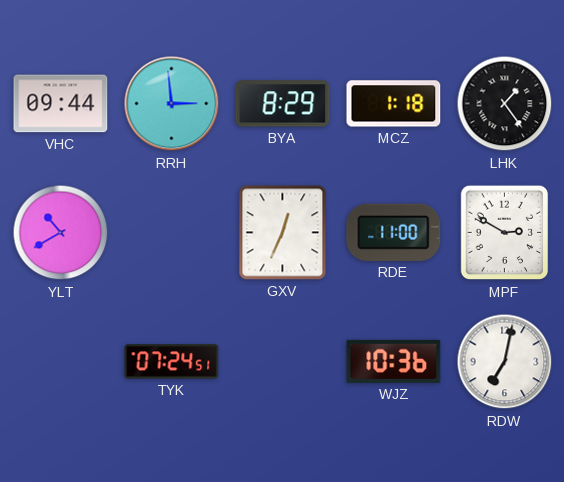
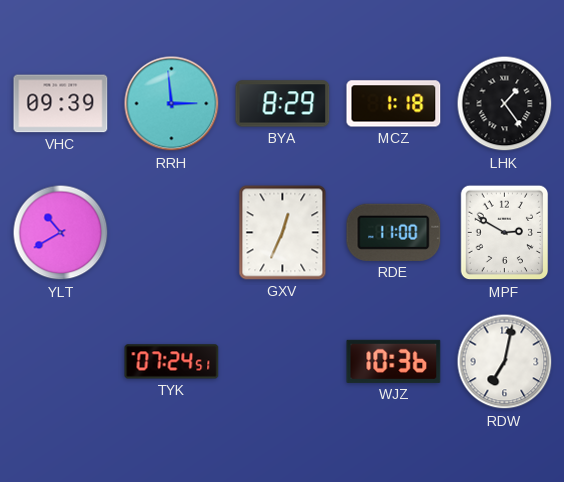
VHC: 09:44 -> 09:39 (61, 104)
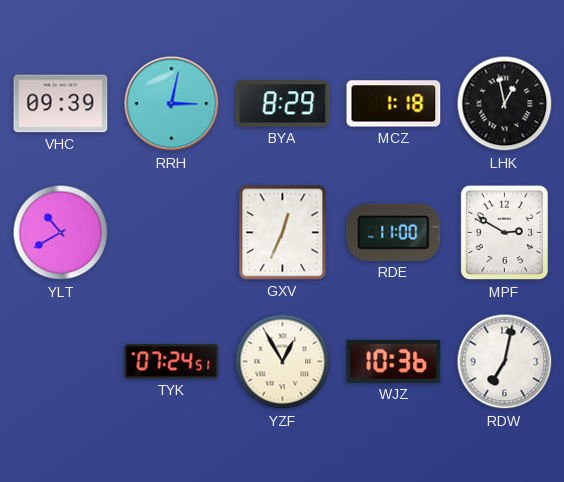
RRH: 2:59 -> 3:02 (172, 104)
LHK: 1:24 -> 12:58 (505, 104)
YZF: none -> 12:55 (283, 362)
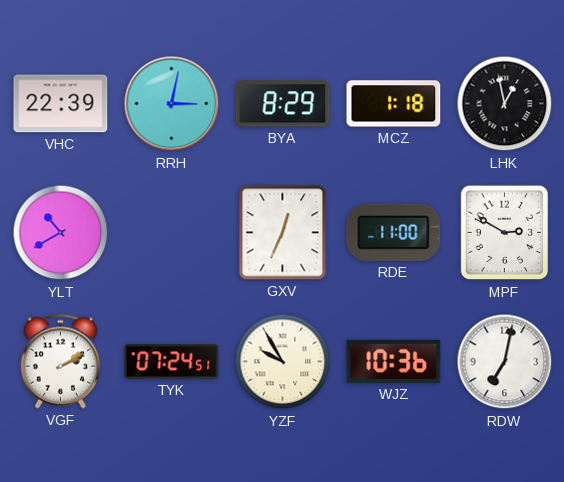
VHC: 09:39 -> 22:39 (61, 104)
VGF: none -> 2:10 (61, 362)
YZF: 12:55 -> 9:55 (283, 362)
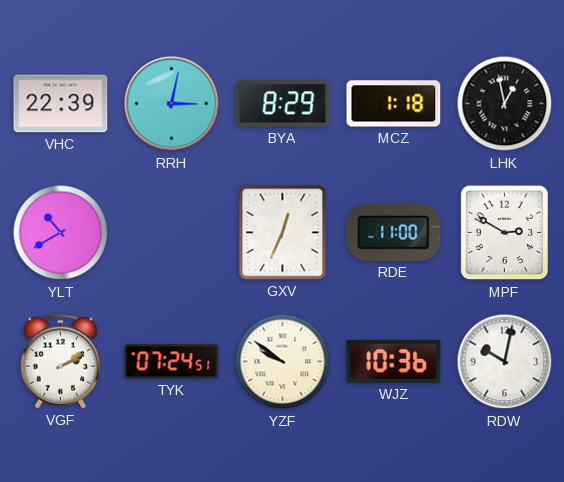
YZF: 9:55 -> 9:51 (283, 362)
RDW: 7:02 -> 10:02 (505, 362)
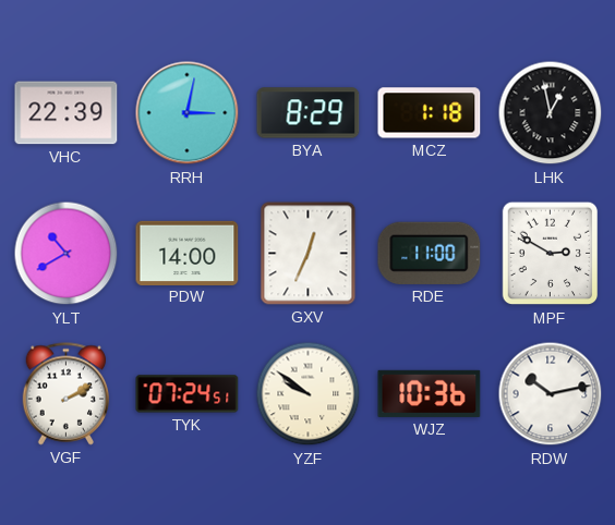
PDW: none -> 14:00 (188, 253)
RDW: 10:02 -> 10:13 (551, 394)
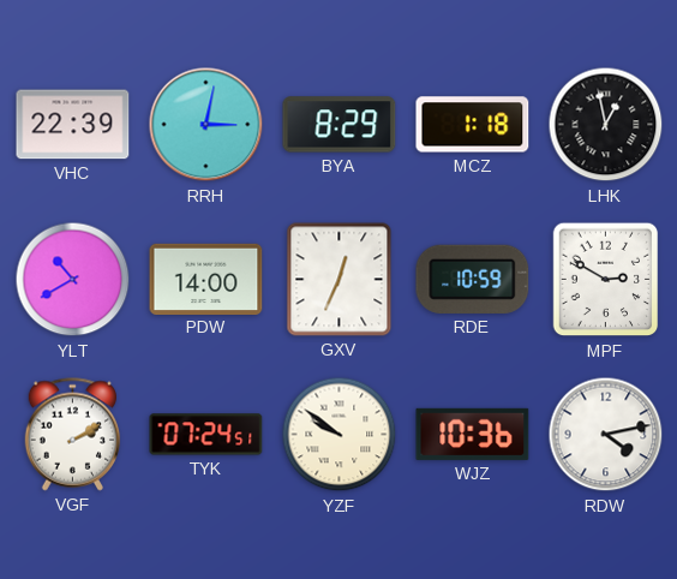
RDE: 11:00 -> 10:59 (473, 279)
RDW: 10:13 -> 4:13 (606, 435)
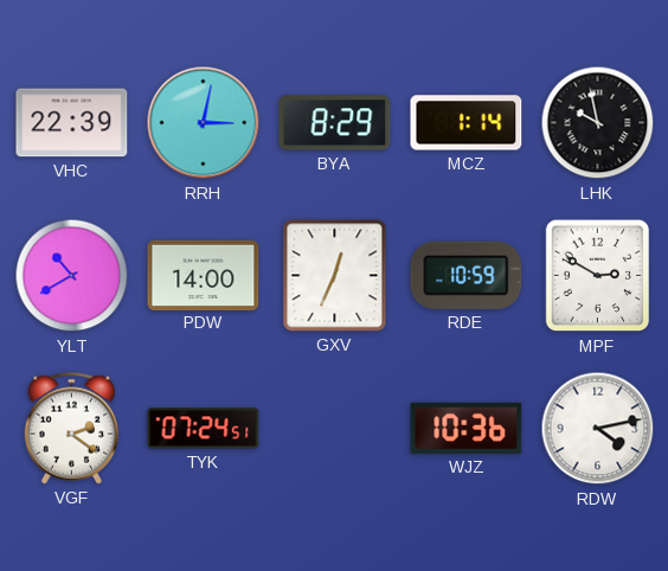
MCZ: 1:18 -> 1:14 (467, 123)
LHK: 12:58 -> 9:58 (598, 123)
VGF: 2:10 -> 2:21 (72, 429)
YZF: 9:51 -> none (340, 435)
